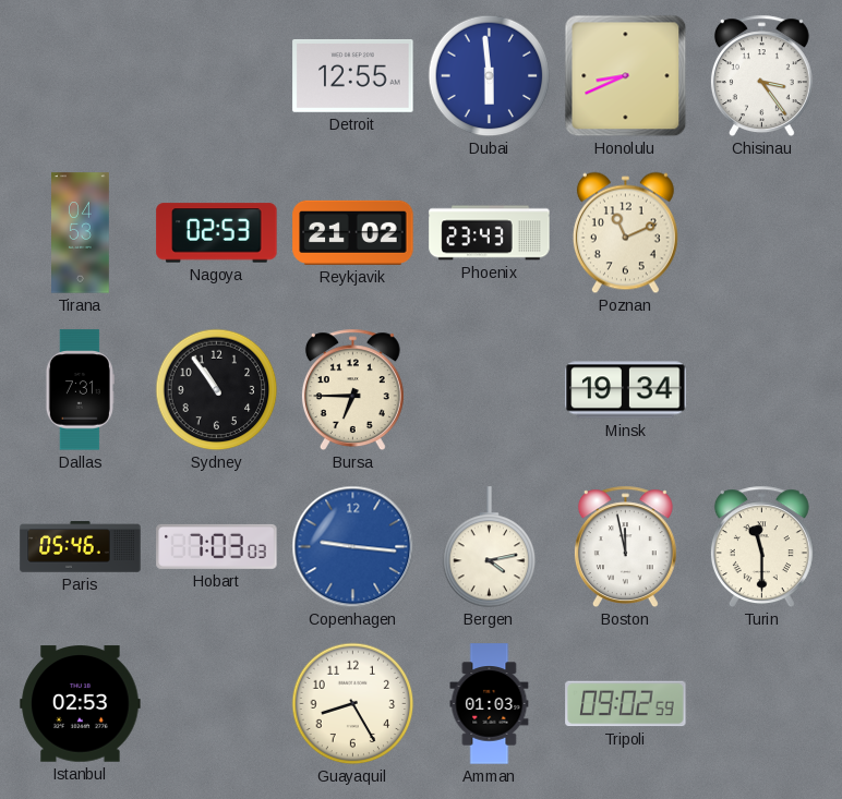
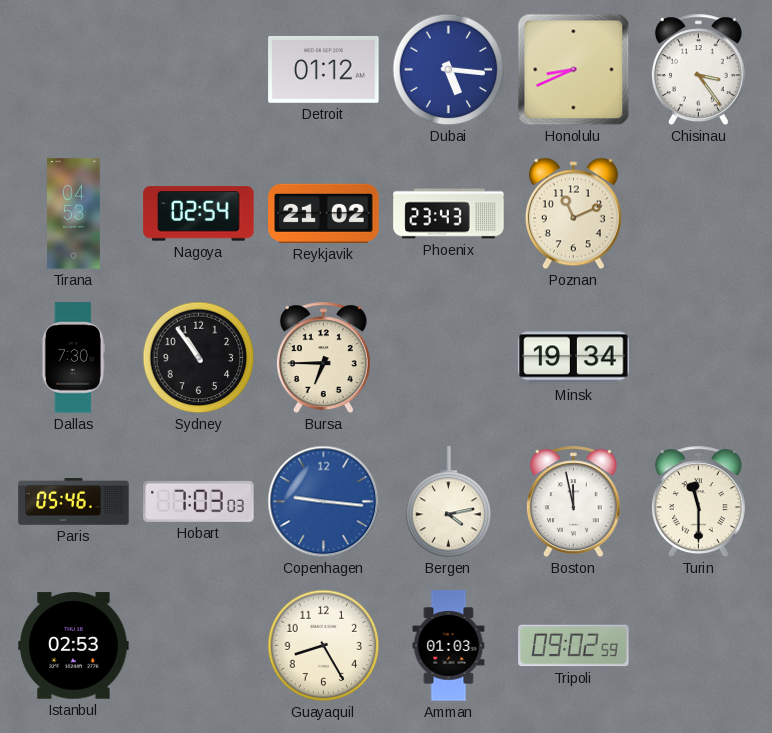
Detroit: 12:55 -> 01:12 (324, 69)
Dubai: 5:59 -> 5:16 (449, 70)
Nagoya: 02:53 -> 02:54 (199, 214)
Dallas: 7:31 -> 7:30 (73, 358)
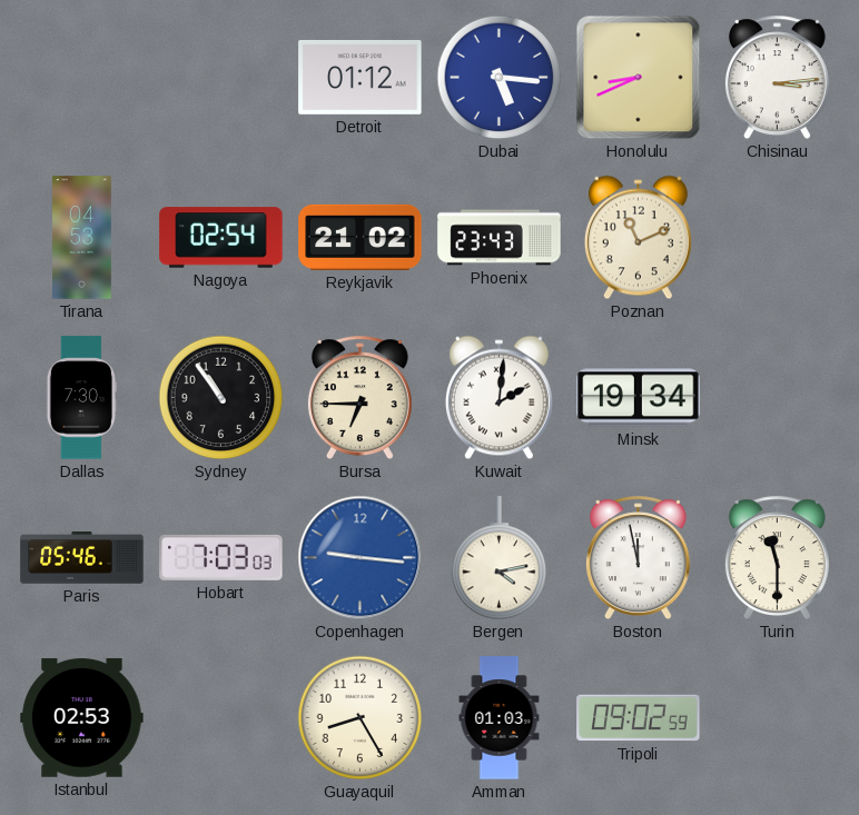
Chisinau: 3:24 -> 3:14 (777, 78)
Kuwait: none -> 2:01 (498, 398)
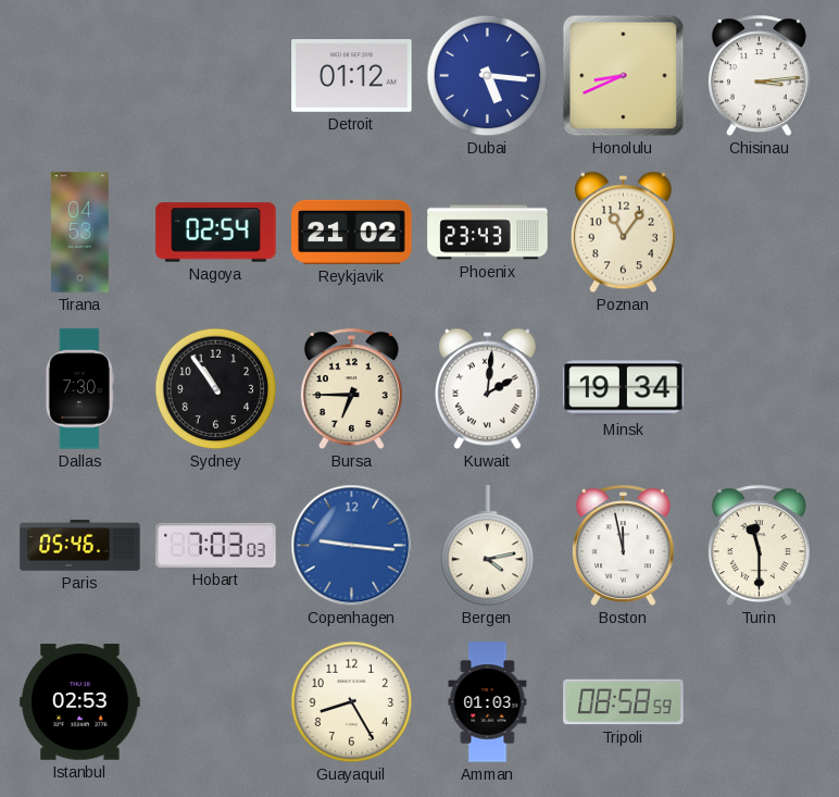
Poznan: 11:11 -> 11:06 (623, 233)
Tripoli: 09:02 -> 08:58 (624, 702)
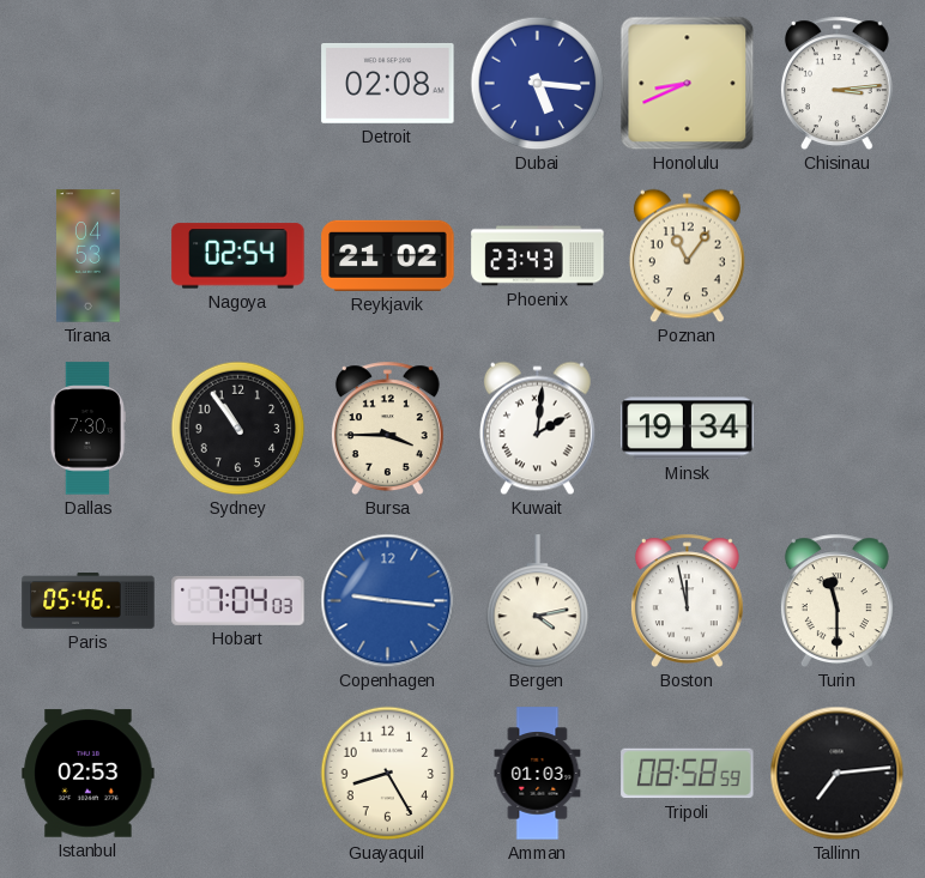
Detroit: 01:12 -> 02:08 (388, 83)
Bursa: 6:45 -> 3:45 (387, 429)
Hobart: 7:03 -> 7:04 (238, 600)
Tallinn: none -> 7:14 (838, 774)
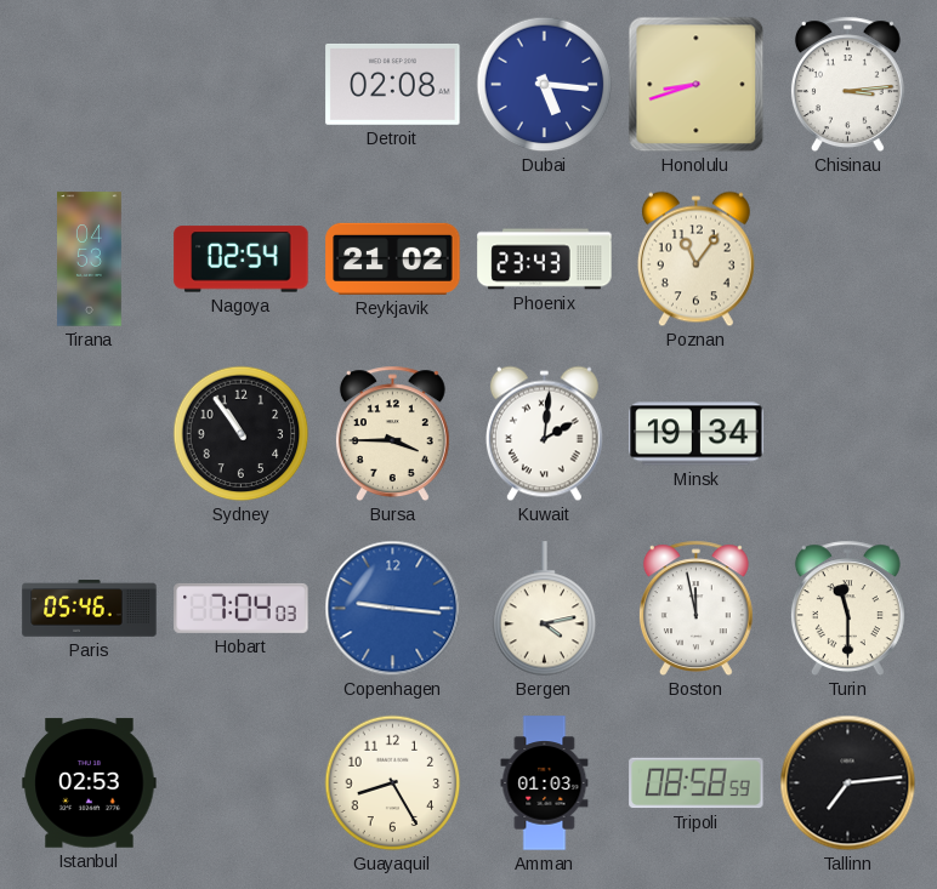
Honolulu: 8:41 -> 8:42 (697, 85)
Dallas: 7:30 -> none (87, 429)
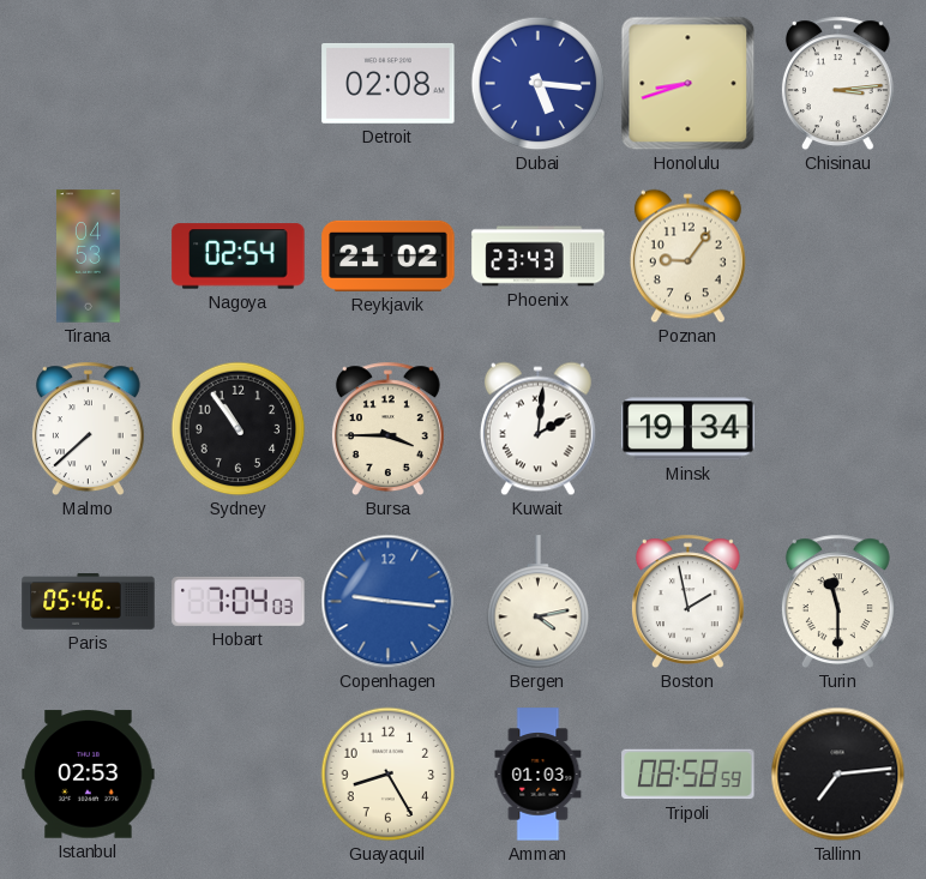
Poznan: 11:06 -> 9:06 (687, 257)
Malmo: none -> 7:38 (88, 429)
Boston: 11:58 -> 1:58 (687, 602)
